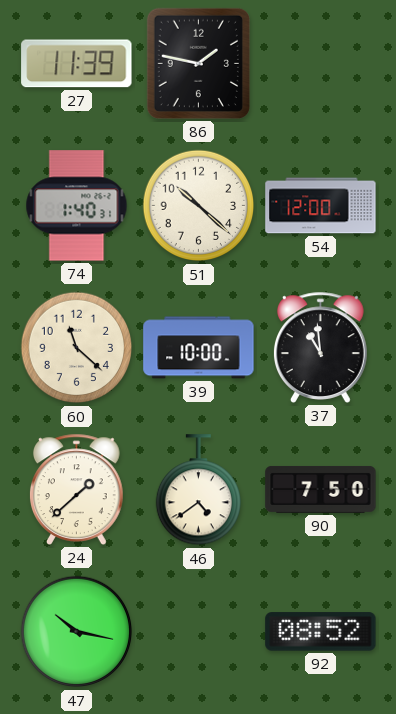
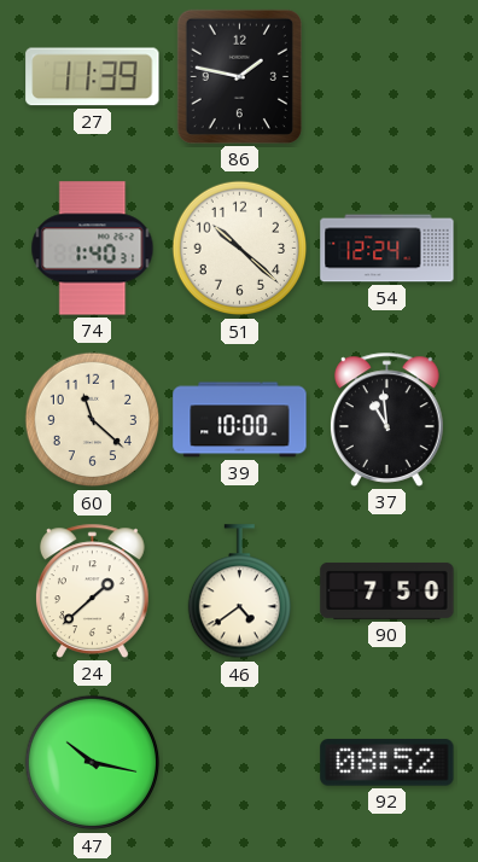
54: 12:00 -> 12:24 (387, 249)
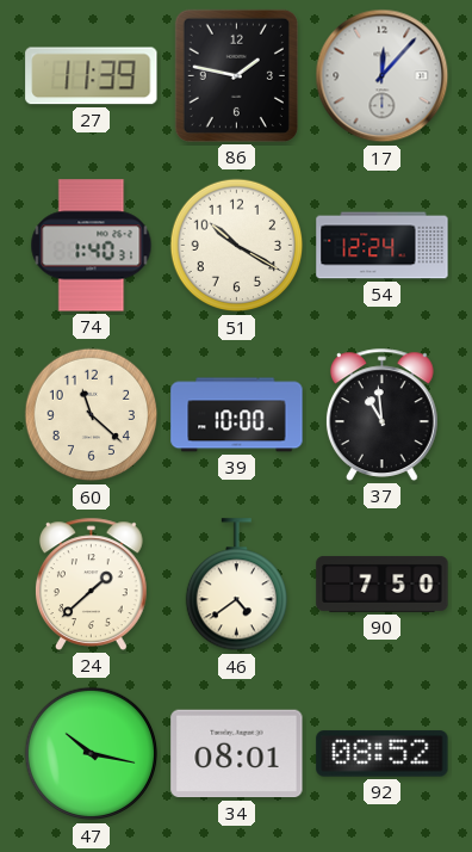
17: none -> 12:07 (383, 76)
51: 10:22 -> 10:20 (237, 246)
34: none -> 08:01 (237, 754)
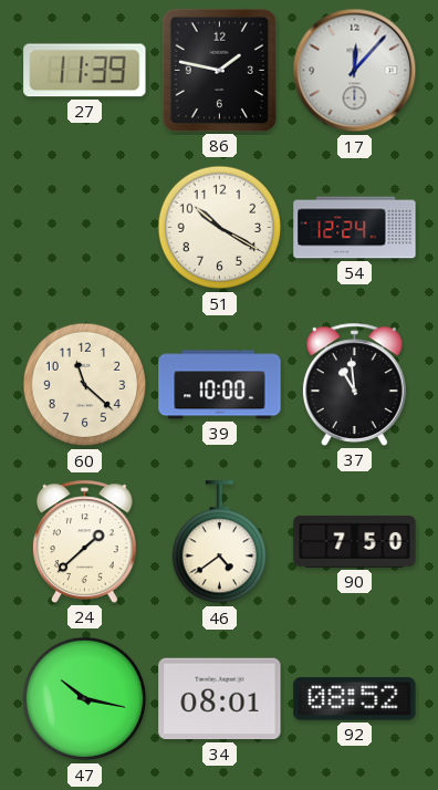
74: 1:40 -> none (92, 246)
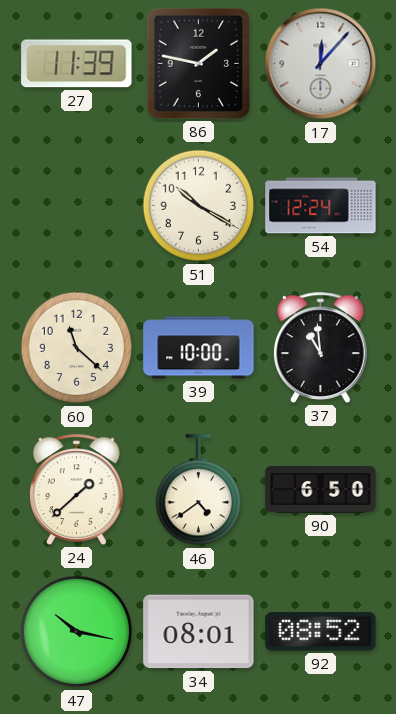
90: 7:50 -> 6:50 (321, 489)
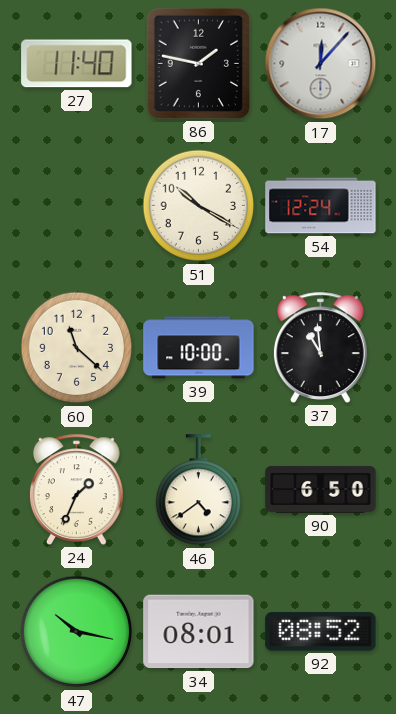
27: 11:39 -> 11:40 (77, 64)
24: 1:38 -> 1:34 (77, 489)
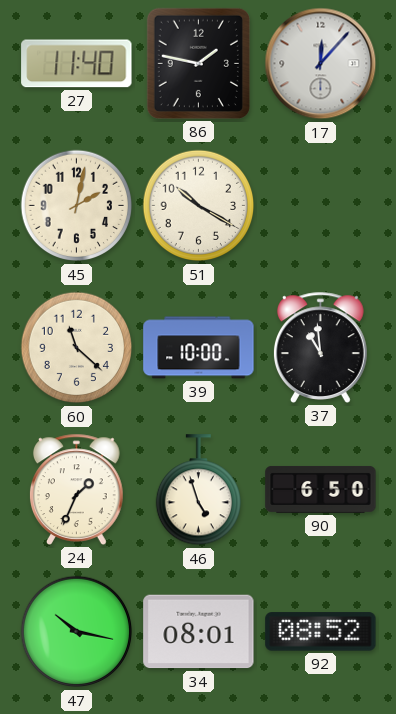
45: none -> 2:02 (77, 206)
54: 12:24 -> none (321, 206)
46: 4:39 -> 4:57 (198, 490)
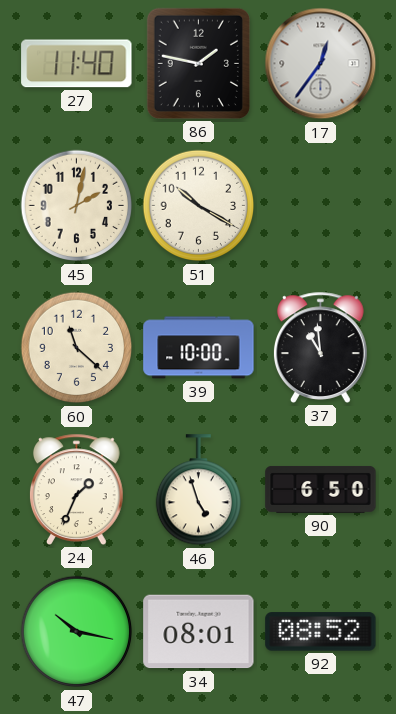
17: 12:07 -> 12:36 (321, 64)
